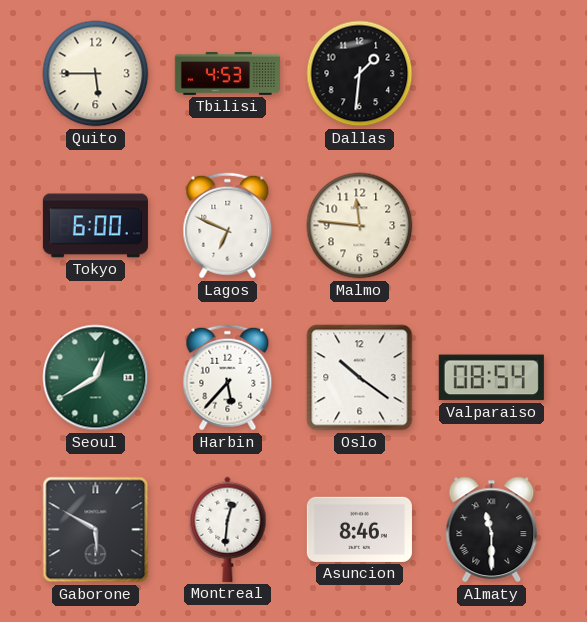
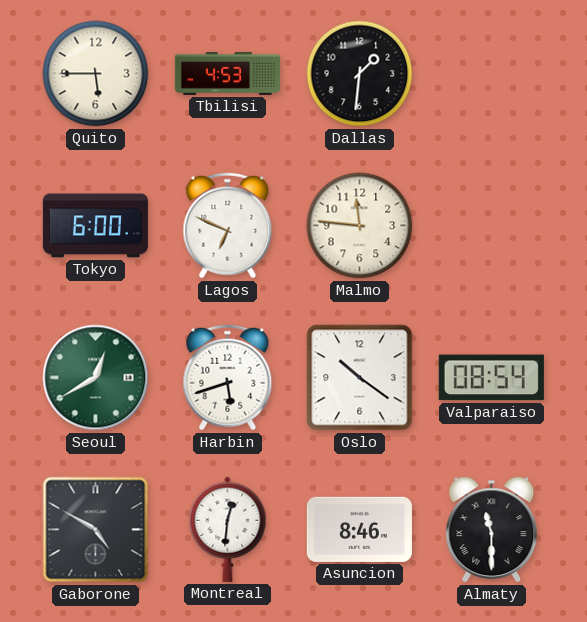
Harbin: 5:37 -> 5:42 (228, 378)
Gaborone: 5:50 -> 4:50 (96, 530)
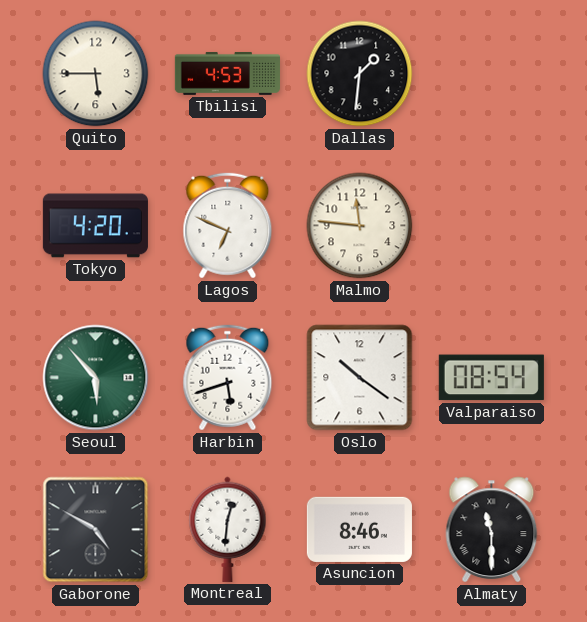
Tokyo: 6:00 -> 4:20 (95, 226)
Seoul: 12:40 -> 5:53 (96, 378)
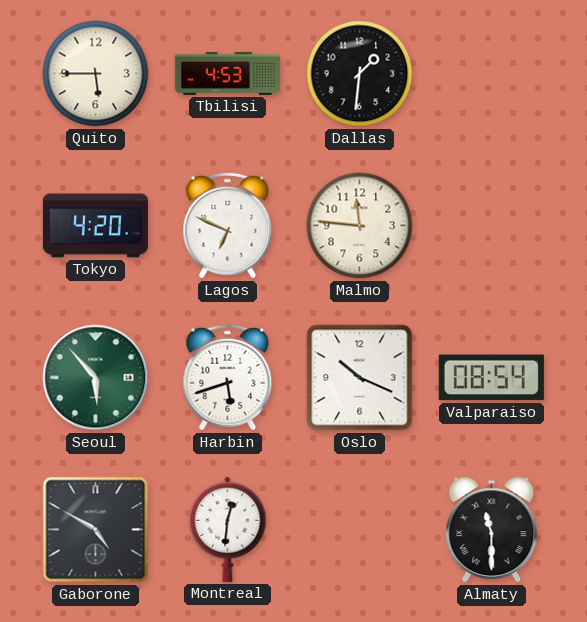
Oslo: 10:21 -> 10:19 (360, 378)
Asuncion: 8:46 -> none (359, 529)
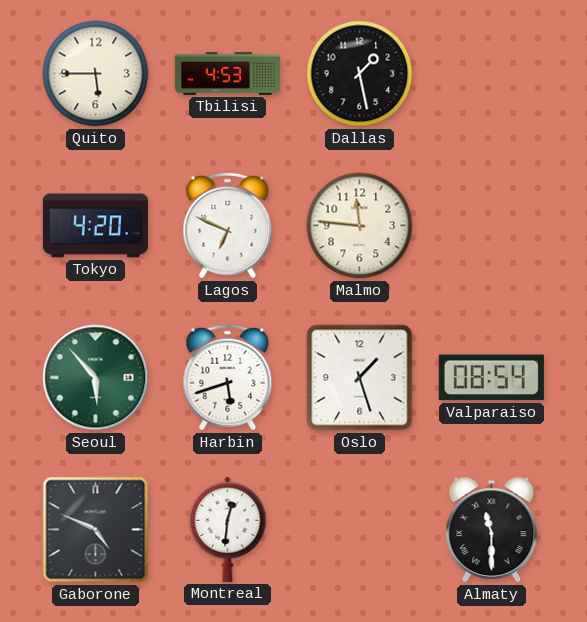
Dallas: 1:31 -> 1:28 (360, 74)
Oslo: 10:19 -> 1:27 (360, 378)
Gaborone: 4:50 -> 4:49 (96, 530)
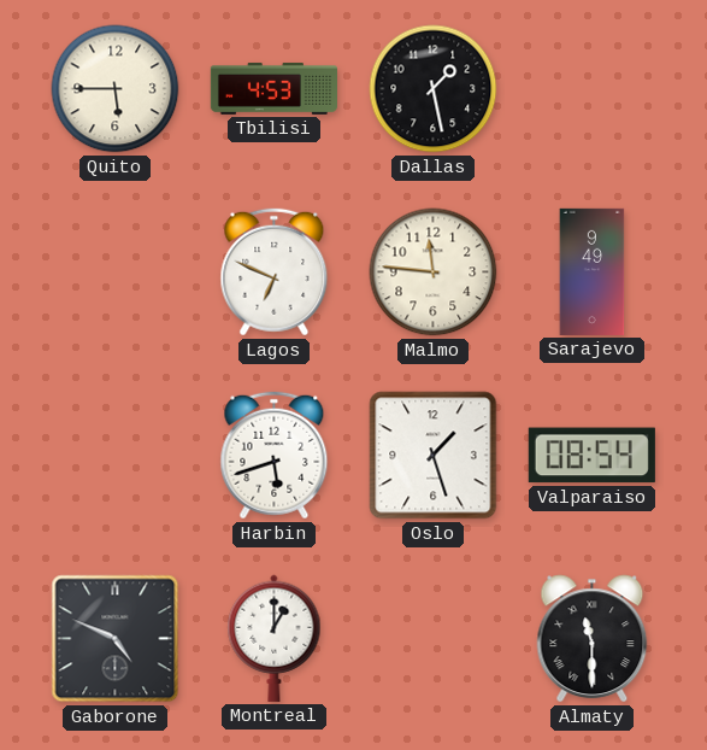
Tokyo: 4:20 -> none (95, 226)
Sarajevo: none -> 9:49 (593, 271)
Seoul: 5:53 -> none (96, 378)
Montreal: 12:31 -> 1:00 (275, 638)
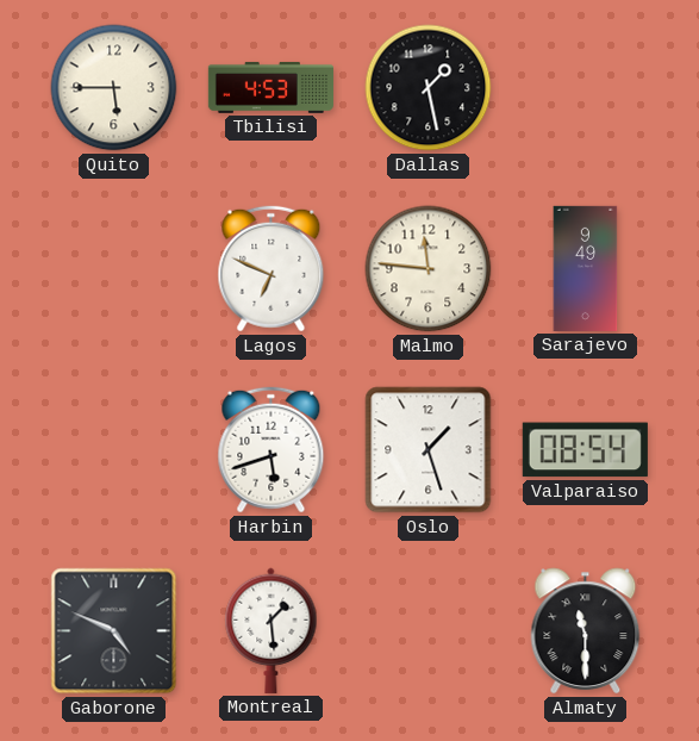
Montreal: 1:00 -> 1:29 (272, 630)
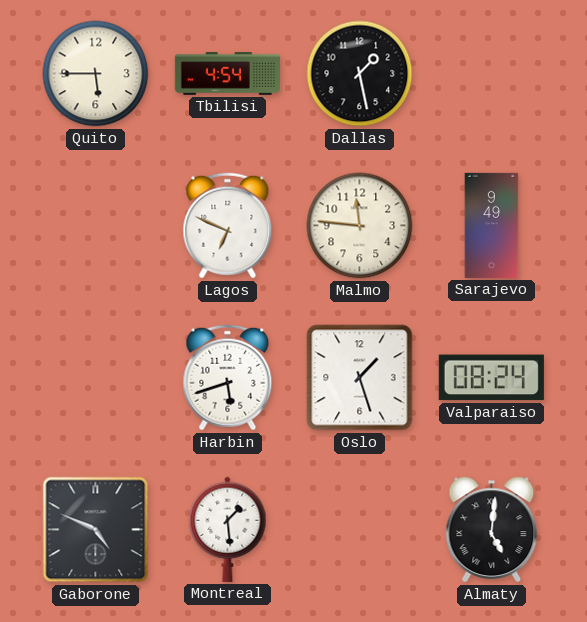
Tbilisi: 4:53 -> 4:54 (227, 73)
Valparaiso: 08:54 -> 08:24 (491, 378)
Almaty: 11:30 -> 5:01 (492, 530)
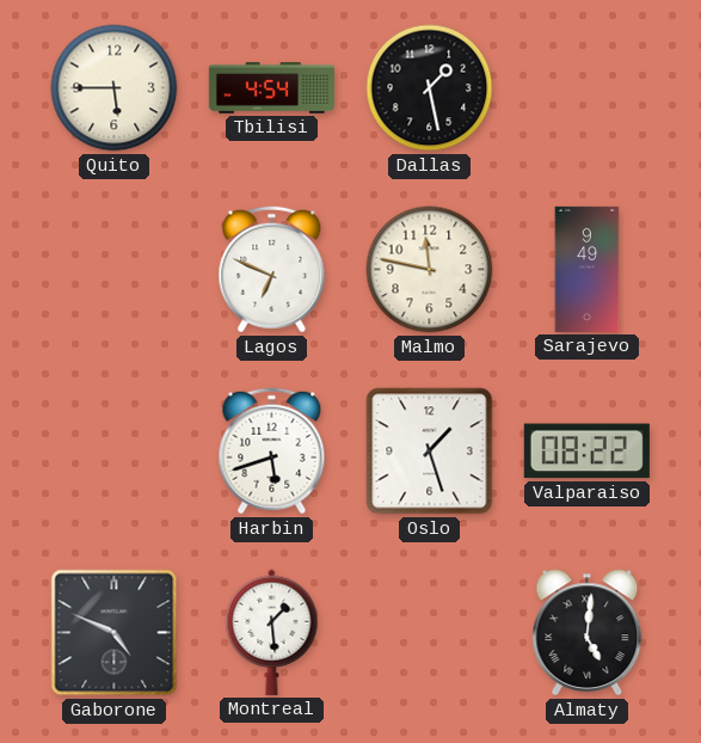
Malmo: 11:46 -> 11:47 (430, 270)
Valparaiso: 08:24 -> 08:22 (586, 452)
